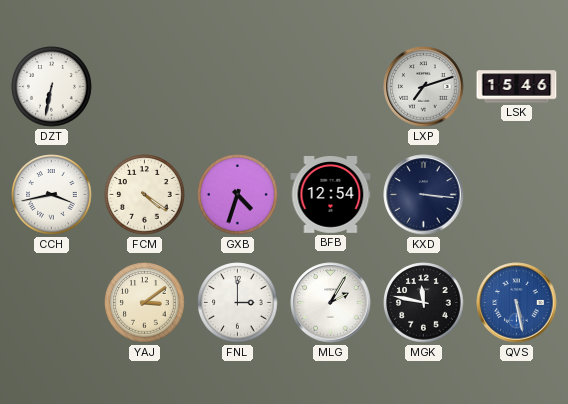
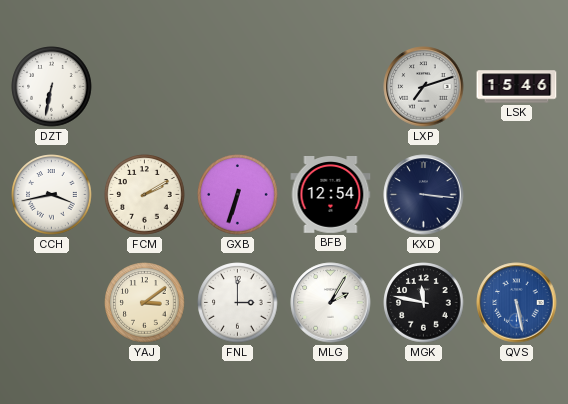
FCM: 4:21 -> 2:10 (145, 195)
GXB: 4:33 -> 6:33 (238, 195)
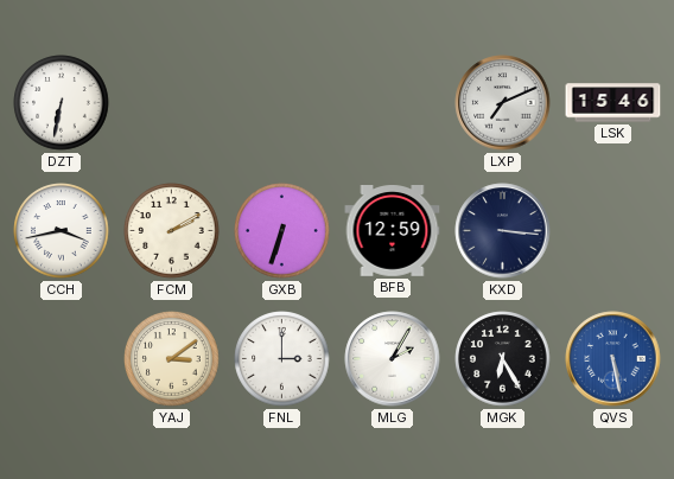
LXP: 7:12 -> 7:11 (503, 103)
BFB: 12:54 -> 12:59 (393, 231)
MGK: 11:47 -> 6:25 (503, 359)
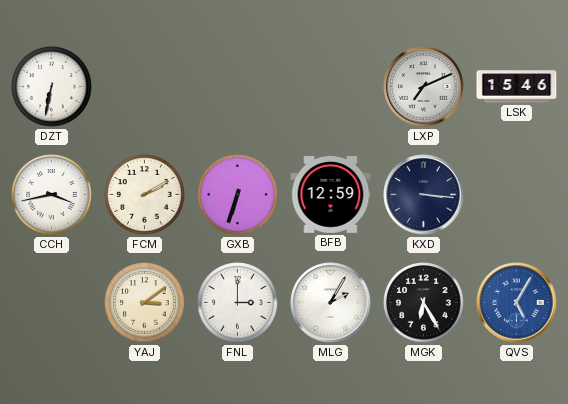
QVS: 5:28 -> 5:05 (517, 303)
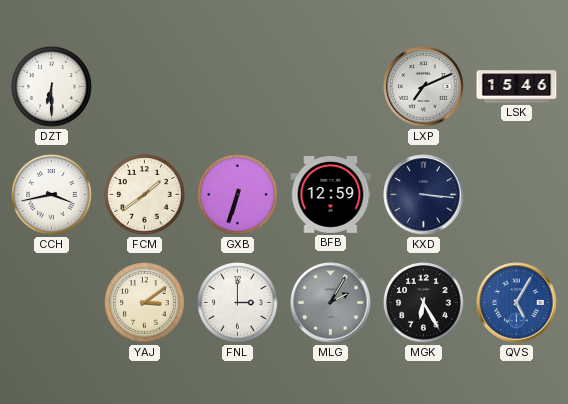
DZT: 6:32 -> 6:30 (52, 87)
FCM: 2:10 -> 1:39 (145, 195)
MLG dial: white -> grey (331, 303)
